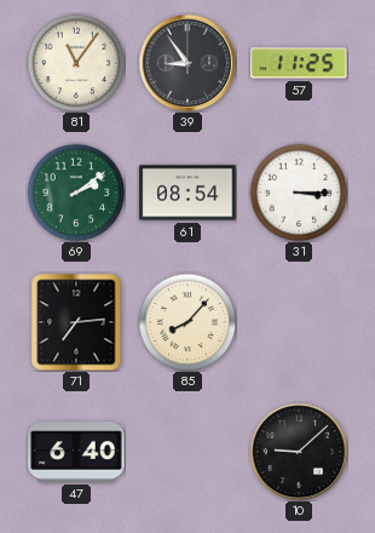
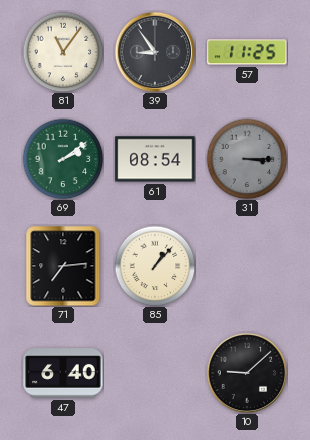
31 dial: white -> grey (247, 159)
85: 8:07 -> 1:07 (155, 266)
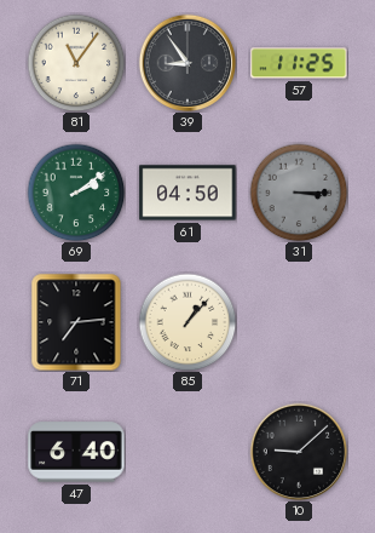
61: 08:54 -> 04:50 (187, 193)
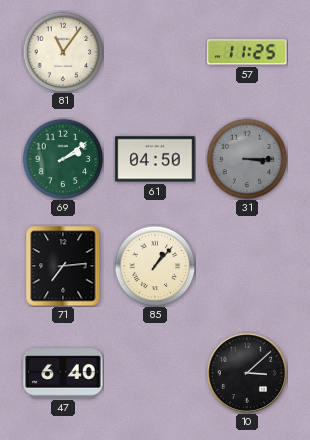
39: 8:54 -> none (187, 63)
10: 9:08 -> 3:08 (247, 373)
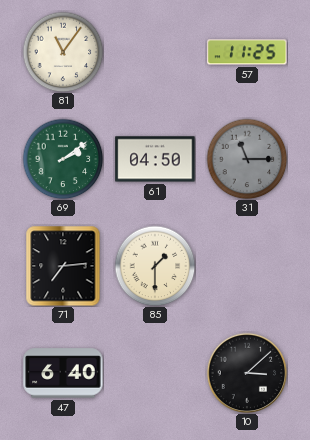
31: 3:15 -> 11:15 (247, 159)
85: 1:07 -> 1:30 (155, 266)
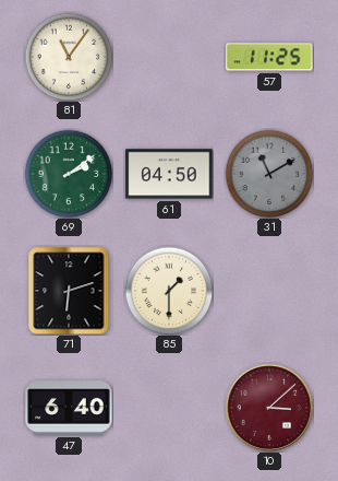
31: 11:15 -> 11:10 (269, 174)
71: 7:14 -> 6:12 (69, 291)
10 dial: black -> burgundy (269, 408)
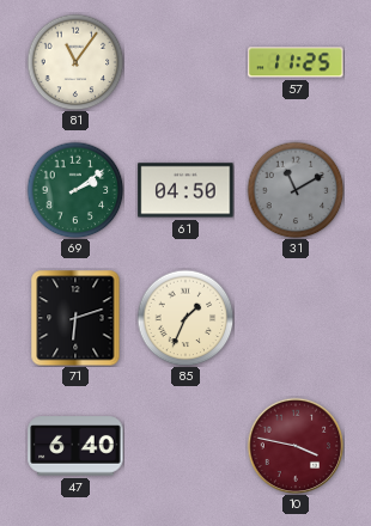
85: 1:30 -> 1:34 (185, 318)
10: 3:08 -> 3:47 (296, 446)
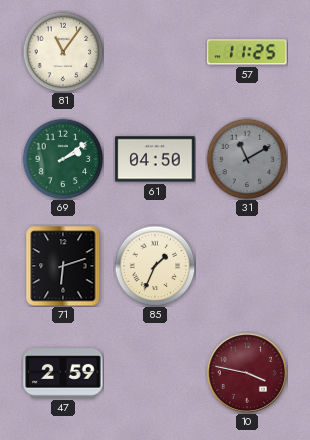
47: 6:40 -> 2:59 (63, 373)
